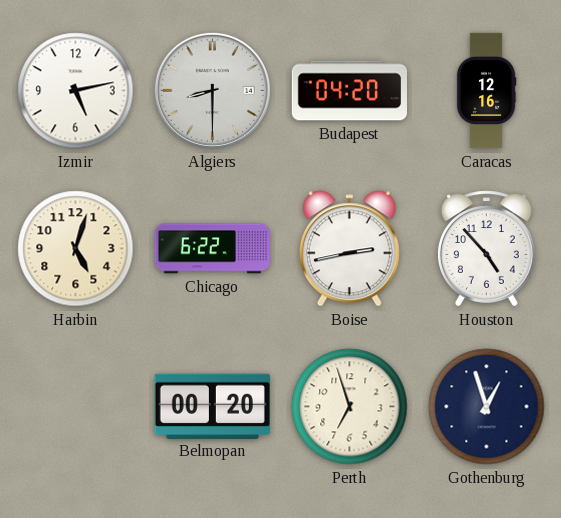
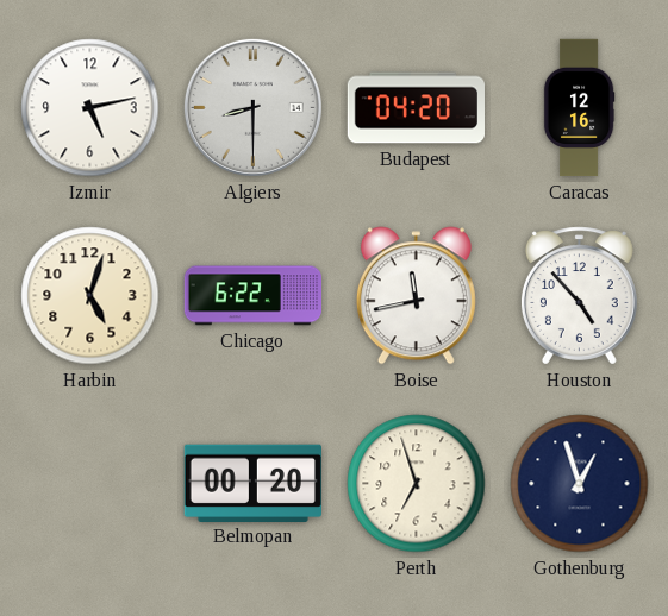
Boise: 2:43 -> 11:43 (416, 296)
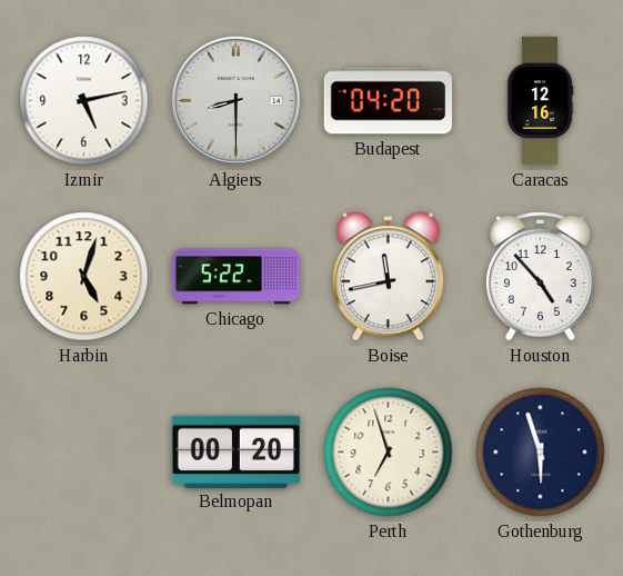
Chicago: 6:22 -> 5:22 (235, 277)
Gothenburg: 12:57 -> 5:57 (541, 453)
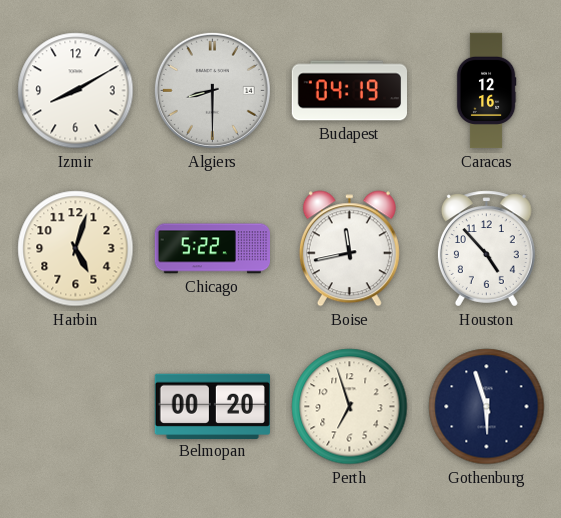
Izmir: 5:13 -> 8:10 (76, 91)
Budapest: 04:20 -> 04:19 (349, 91)
